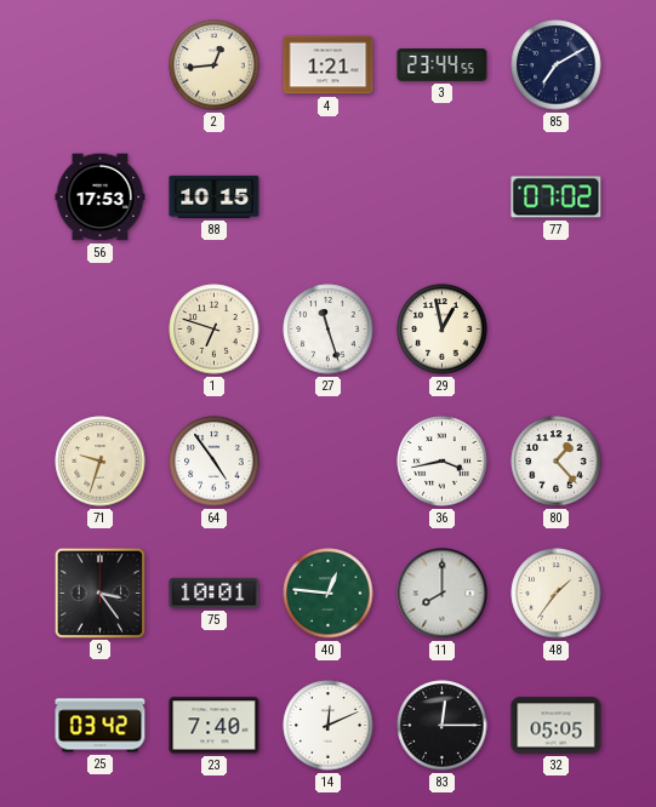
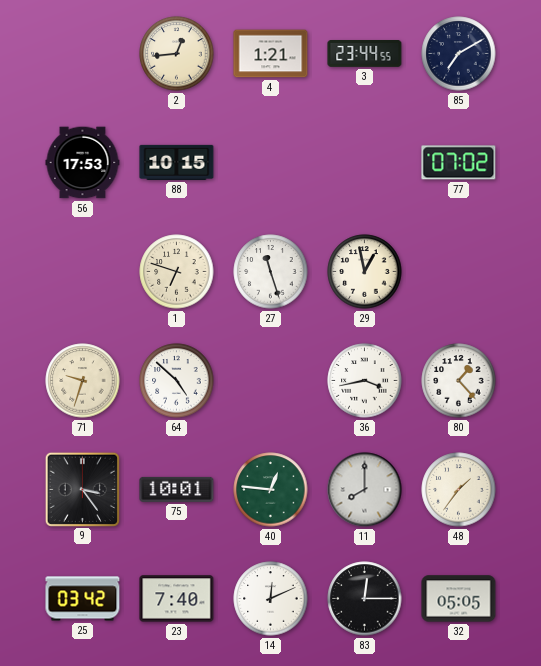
64: 4:54 -> 4:52 (177, 381)
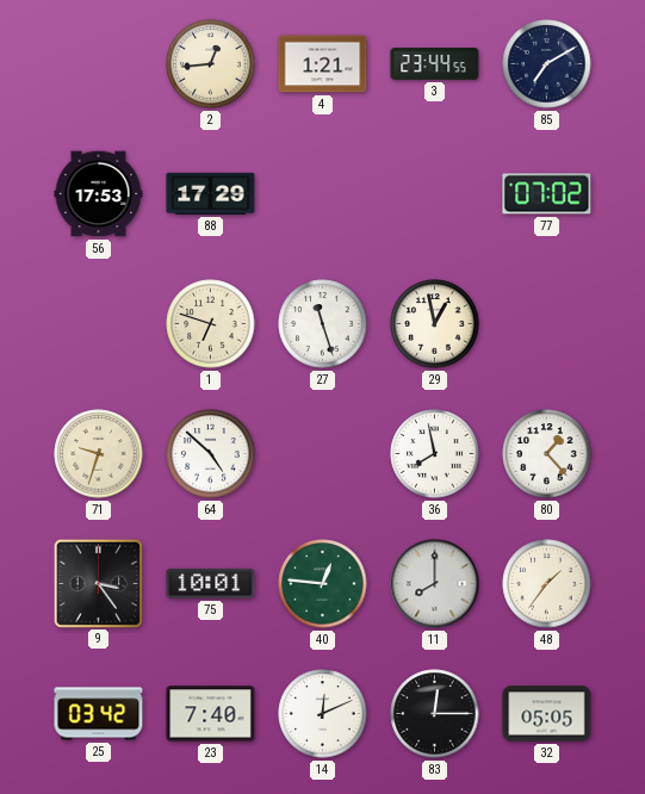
88: 10:15 -> 17:29 (211, 193)
36: 3:43 -> 7:58 (435, 454)
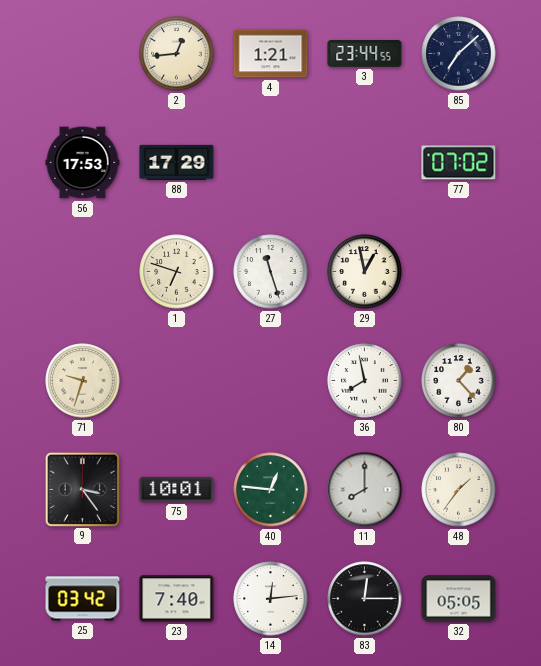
85: 7:10 -> 7:08 (459, 54)
64: 4:52 -> none (211, 454)
14: 12:11 -> 12:14 (271, 599)
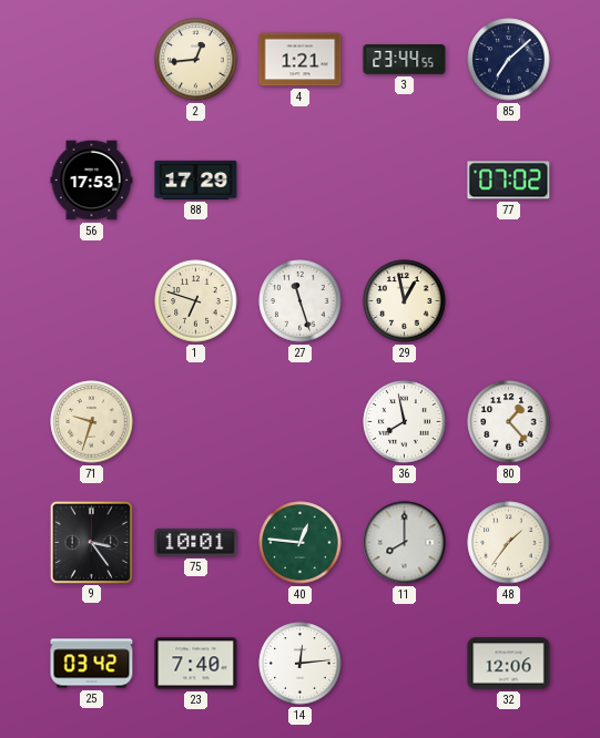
83: 12:15 -> none (365, 599)
32: 05:05 -> 12:06 (509, 664)
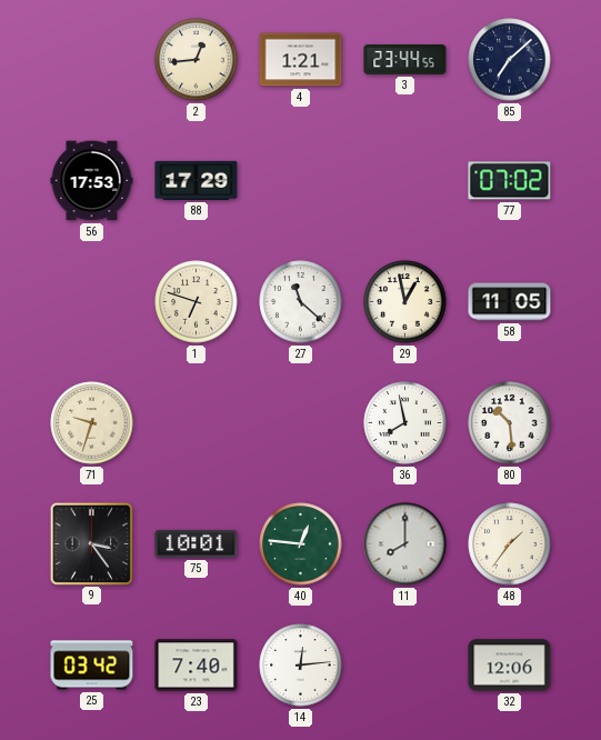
27: 11:27 -> 11:22 (301, 302)
58: none -> 11:05 (510, 302)
80: 1:23 -> 10:29 (510, 423)
